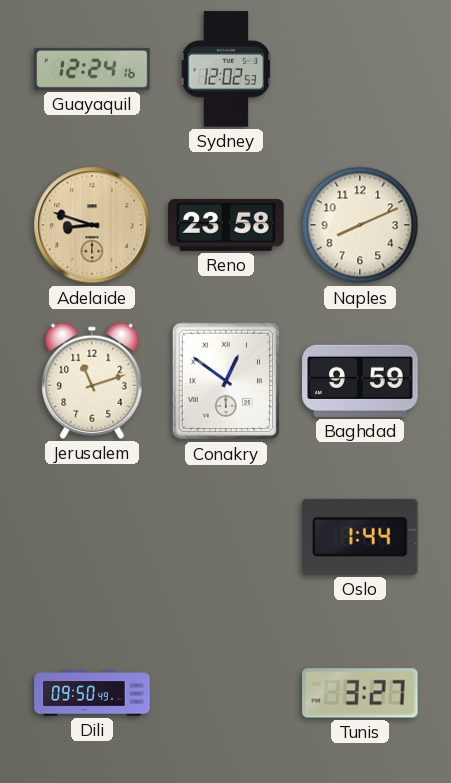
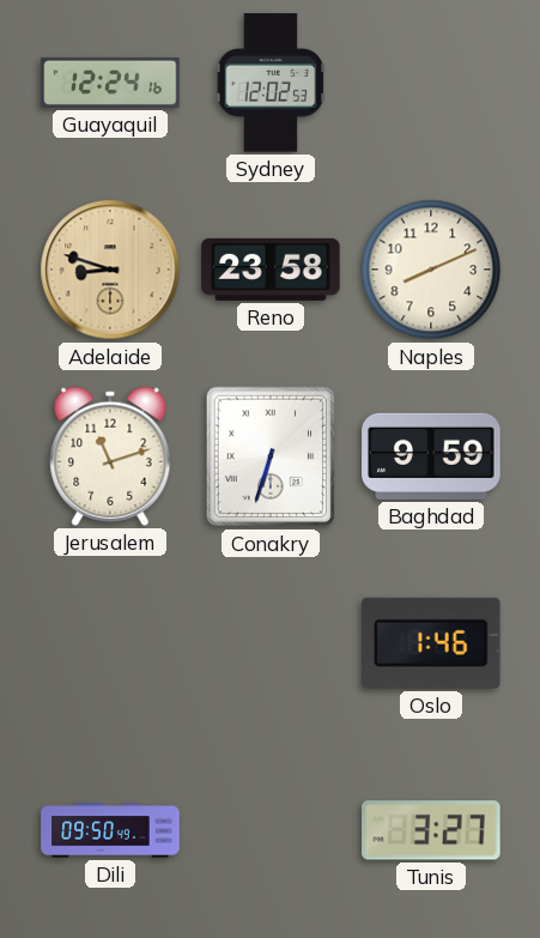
Conakry: 12:51 -> 6:33 (271, 456)
Oslo: 1:44 -> 1:46 (432, 643)
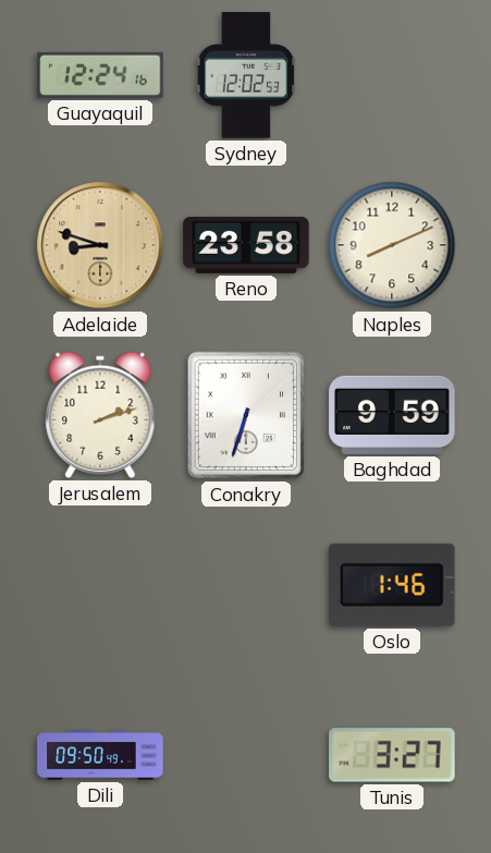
Jerusalem: 11:12 -> 2:12 (100, 415)
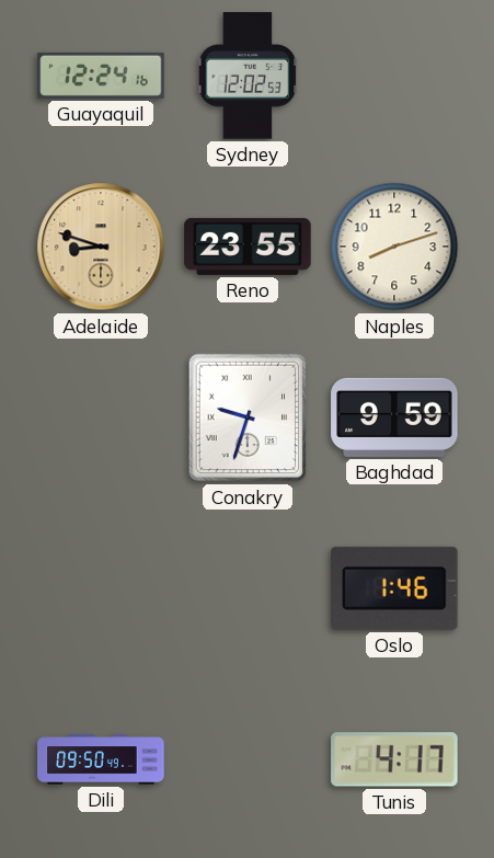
Reno: 23:58 -> 23:55 (248, 247)
Naples: 8:11 -> 8:12 (394, 247)
Jerusalem: 2:12 -> none (100, 415)
Conakry: 6:33 -> 9:33 (248, 417)
Tunis: 3:27 -> 4:17 (394, 759)
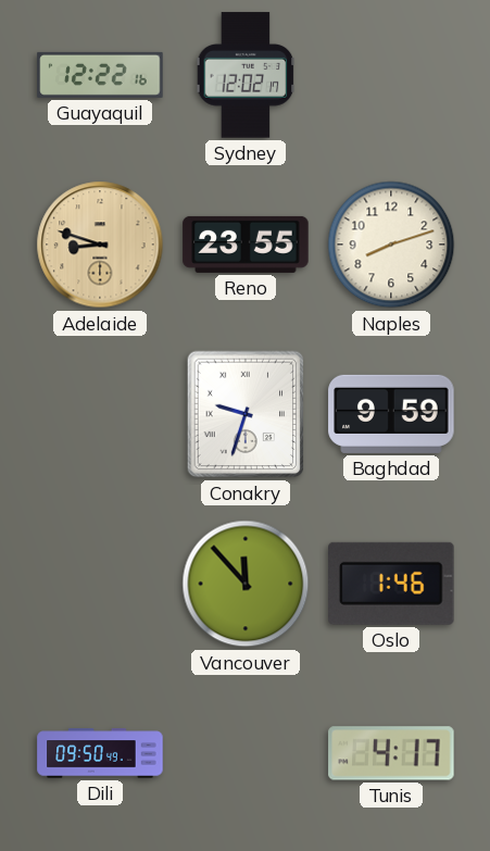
Guayaquil: 12:24 -> 12:22 (100, 75)
Sydney: 12:02:53 -> 12:02:17 (246, 75)
Vancouver: none -> 11:53 (246, 584)
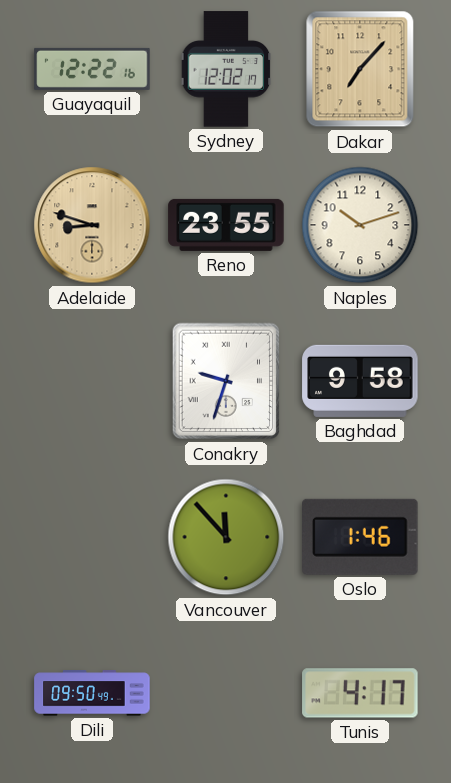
Dakar: none -> 7:07 (360, 69)
Naples: 8:12 -> 10:12 (360, 225)
Baghdad: 9:59 -> 9:58 (360, 381)
